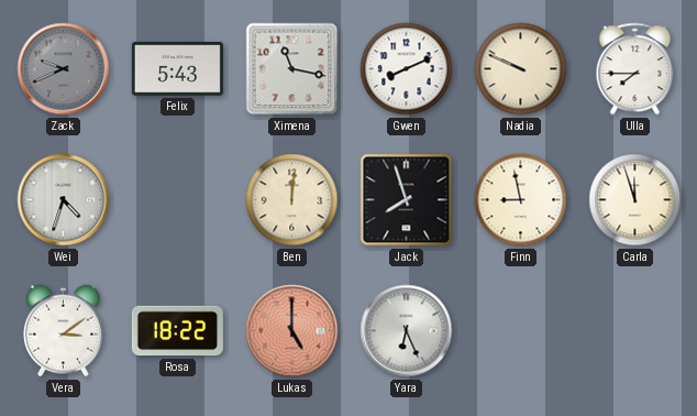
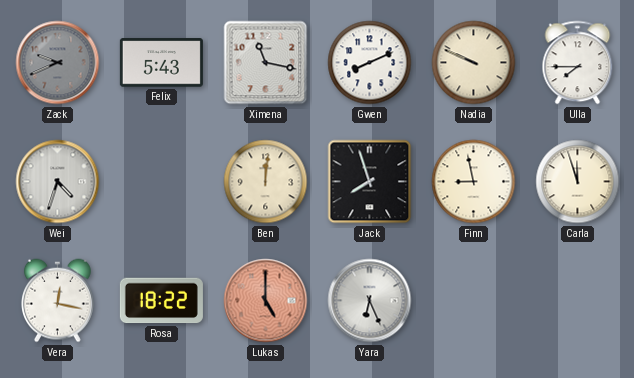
Vera: 3:09 -> 12:17 (58, 301)
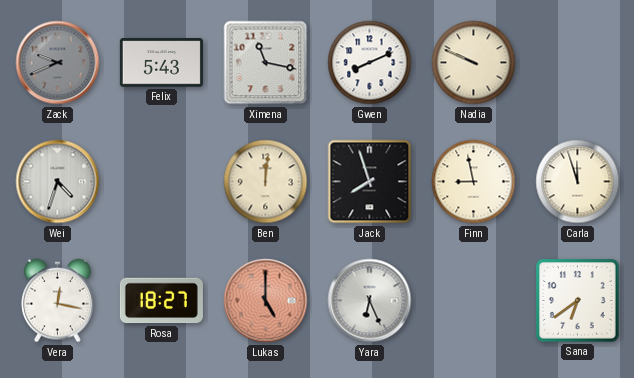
Ulla: 7:45 -> none (578, 63)
Rosa: 18:22 -> 18:27 (161, 301)
Sana: none -> 6:39 (578, 301)
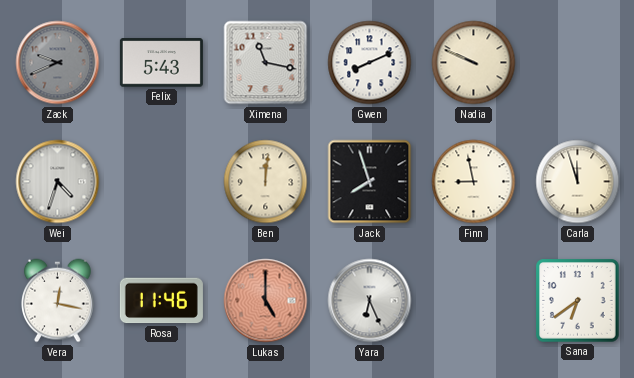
Rosa: 18:27 -> 11:46 (161, 301)
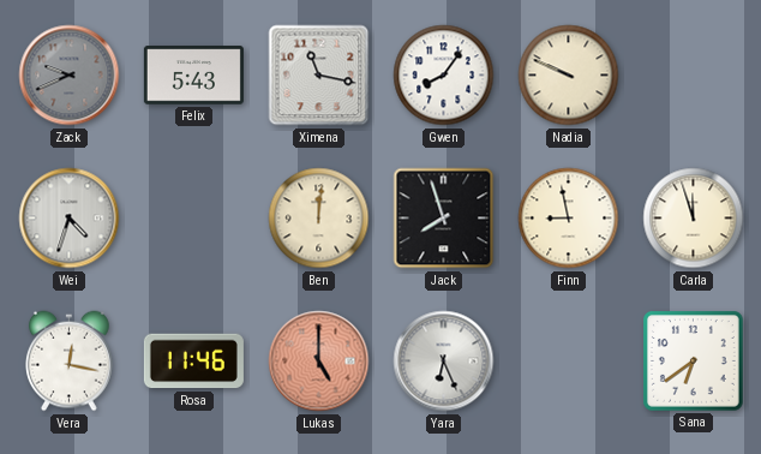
Gwen: 8:11 -> 8:06 (444, 76)
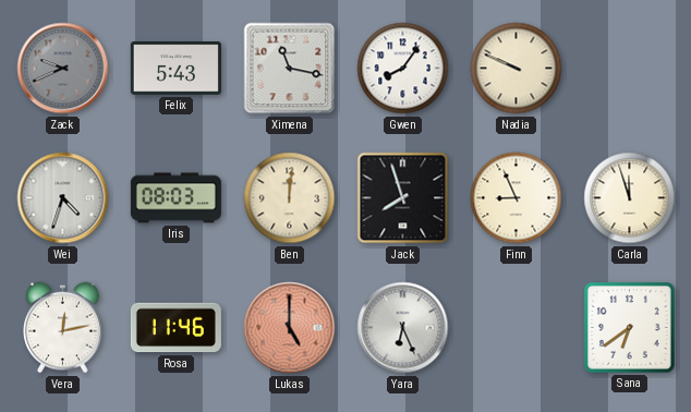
Iris: none -> 08:03 (175, 198)
Finn: 8:58 -> 8:56 (517, 198)
Vera: 12:17 -> 12:13 (63, 328)
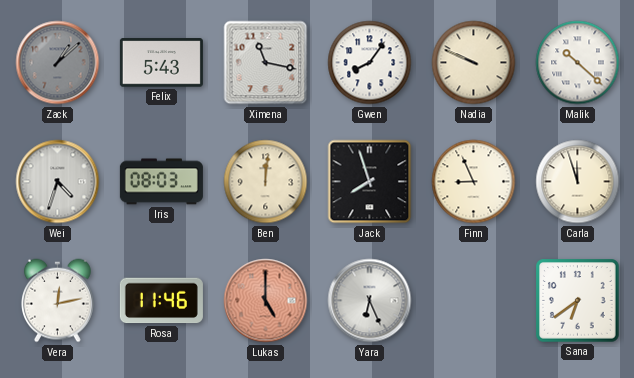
Zack: 9:41 -> 1:08 (58, 63)
Malik: none -> 10:22 (578, 63)
